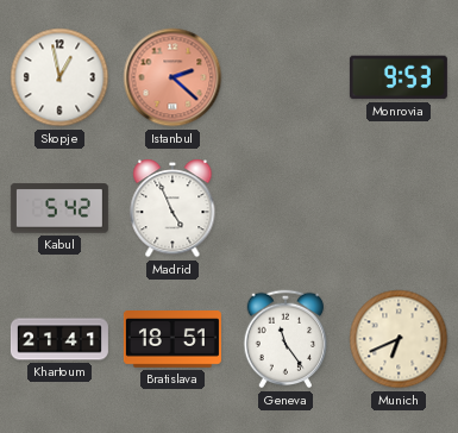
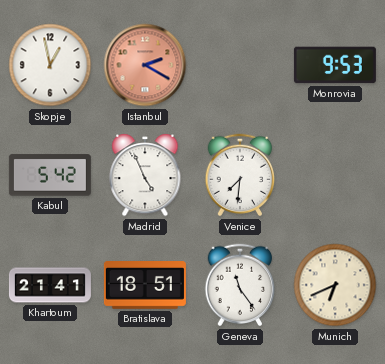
Istanbul: 2:22 -> 2:20 (145, 65)
Venice: none -> 7:31 (240, 175)
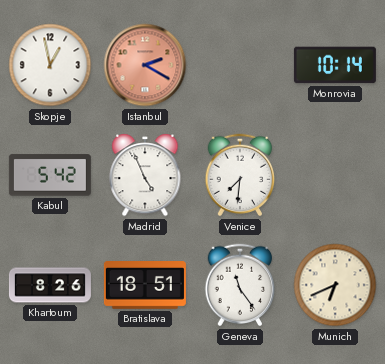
Monrovia: 9:53 -> 10:14 (335, 65)
Khartoum: 21:41 -> 8:26 (50, 285)
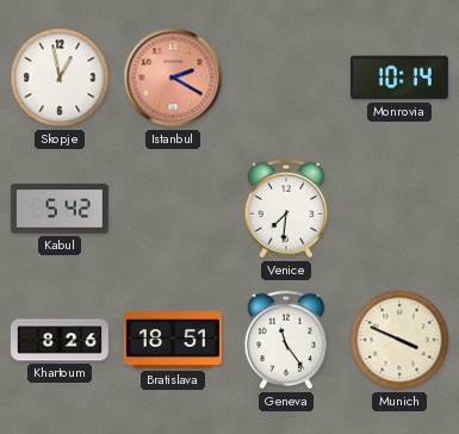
Madrid: 4:56 -> none (145, 175)
Munich: 6:41 -> 3:49 (399, 340)
